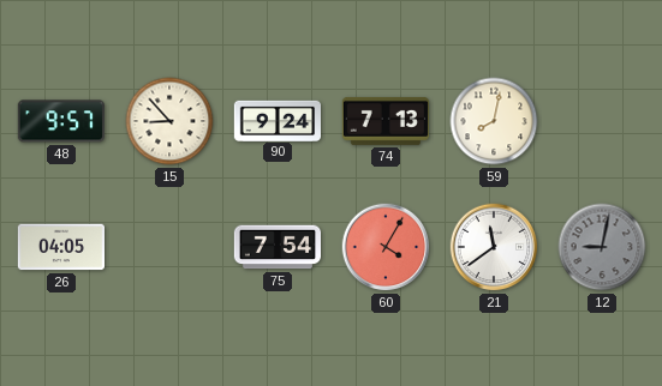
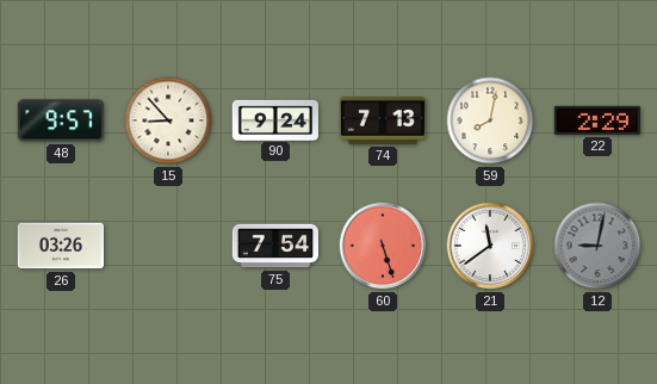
22: none -> 2:29 (597, 120)
26: 04:05 -> 03:26 (60, 246)
60: 4:05 -> 5:27 (383, 246)
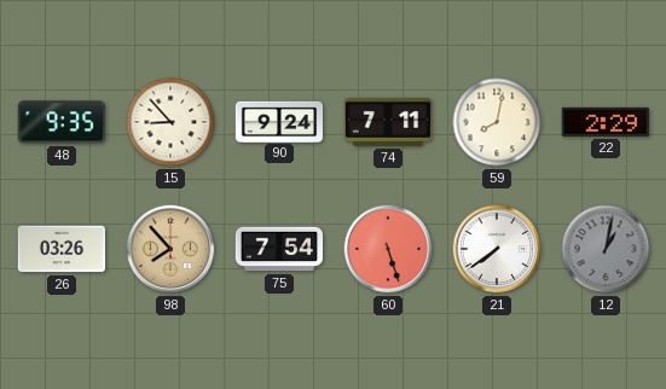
48: 9:57 -> 9:35 (62, 122)
74: 7:13 -> 7:11 (387, 122)
98: none -> 7:53 (170, 249)
21: 11:39 -> 7:39 (497, 249)
12: 9:02 -> 1:02 (606, 249)
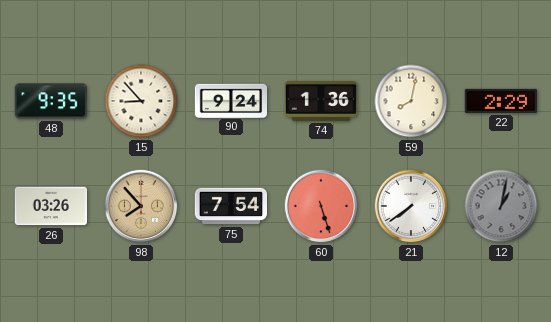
74: 7:11 -> 1:36 (320, 101)
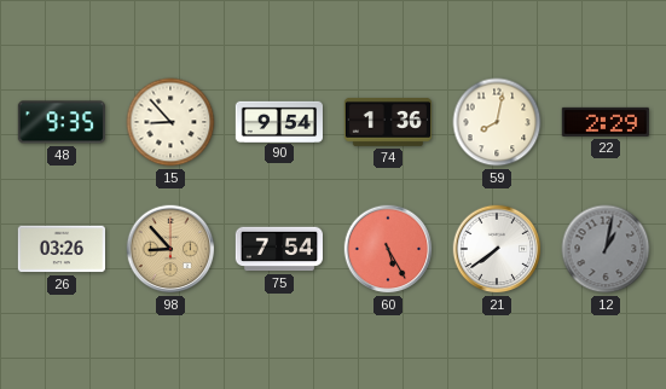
90: 9:24 -> 9:54 (278, 121)
98: 7:53 -> 8:53 (170, 249)
60: 5:27 -> 5:25 (388, 249)
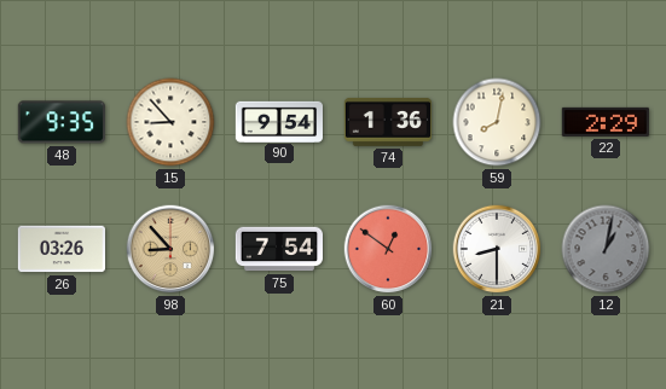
60: 5:25 -> 12:51 (388, 249)
21: 7:39 -> 8:30 (497, 249)
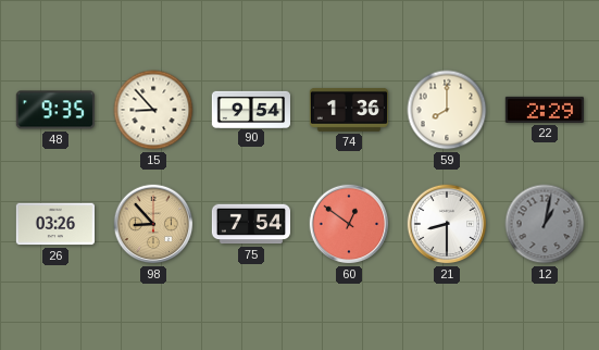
59: 8:02 -> 8:00 (447, 110)
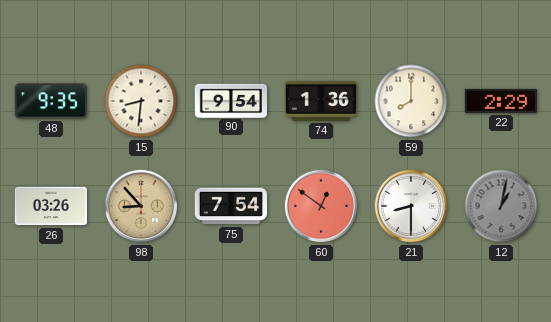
15: 8:53 -> 8:31 (141, 101)
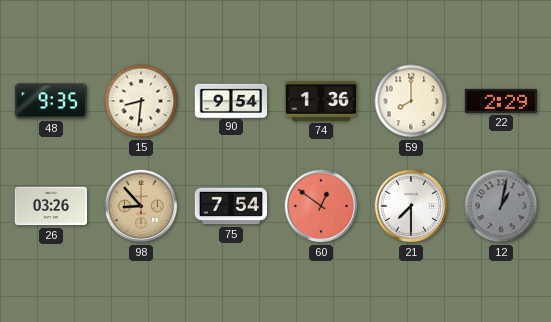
21: 8:30 -> 7:30 (411, 206)
